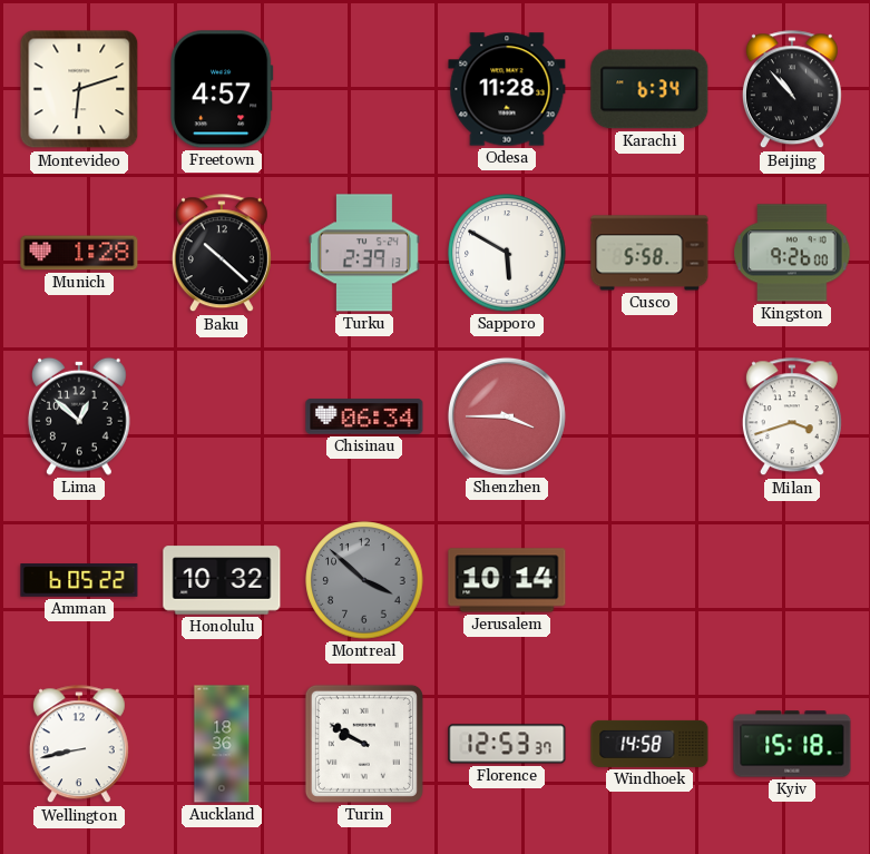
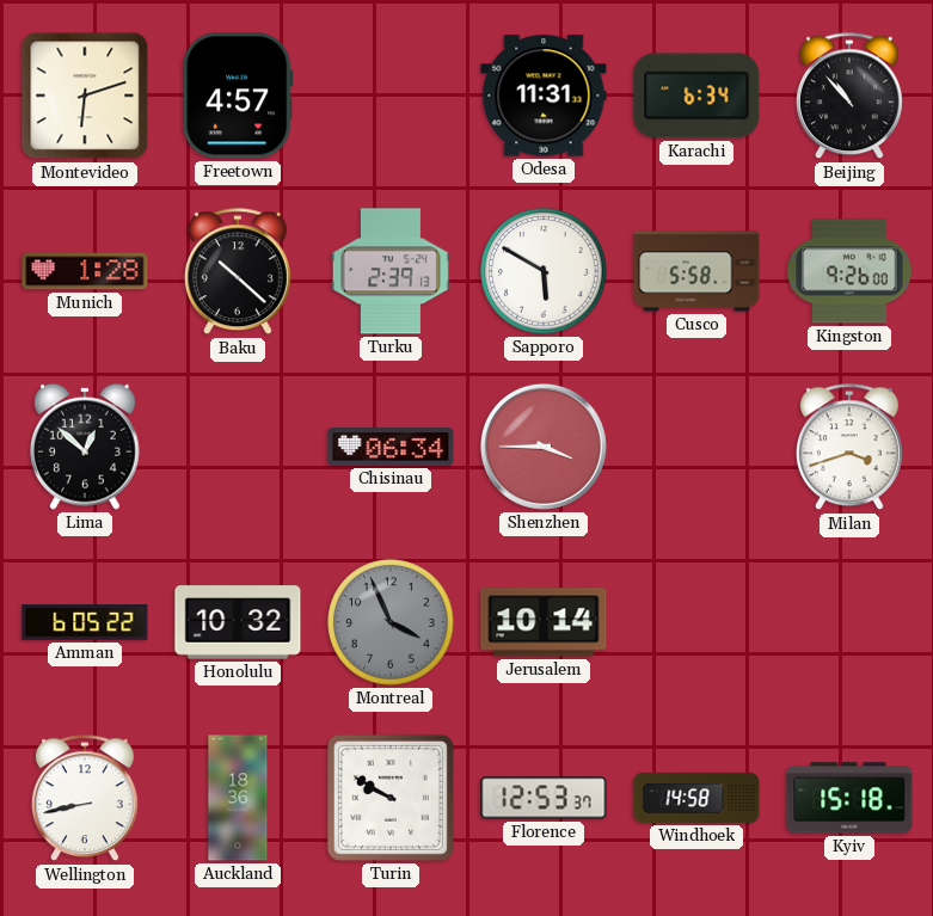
Odesa: 11:28 -> 11:31 (544, 96)
Montreal: 3:52 -> 3:56 (391, 622)
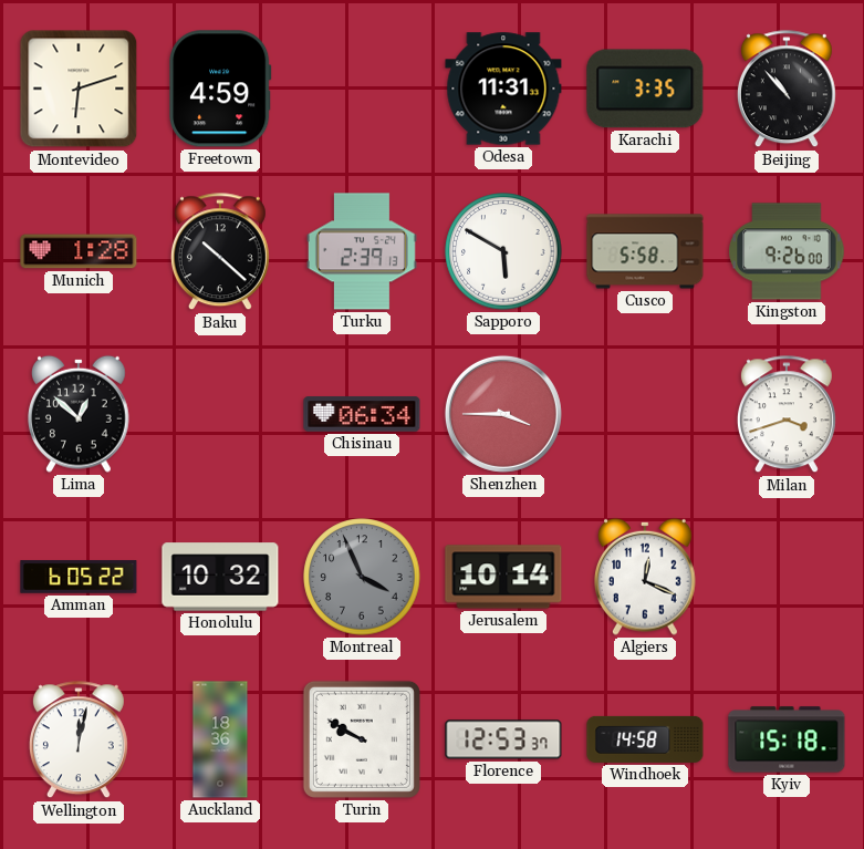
Freetown: 4:57 -> 4:59 (220, 89)
Karachi: 6:34 -> 3:35 (645, 89)
Algiers: none -> 12:19 (646, 577)
Wellington: 8:43 -> 12:02 (79, 741)
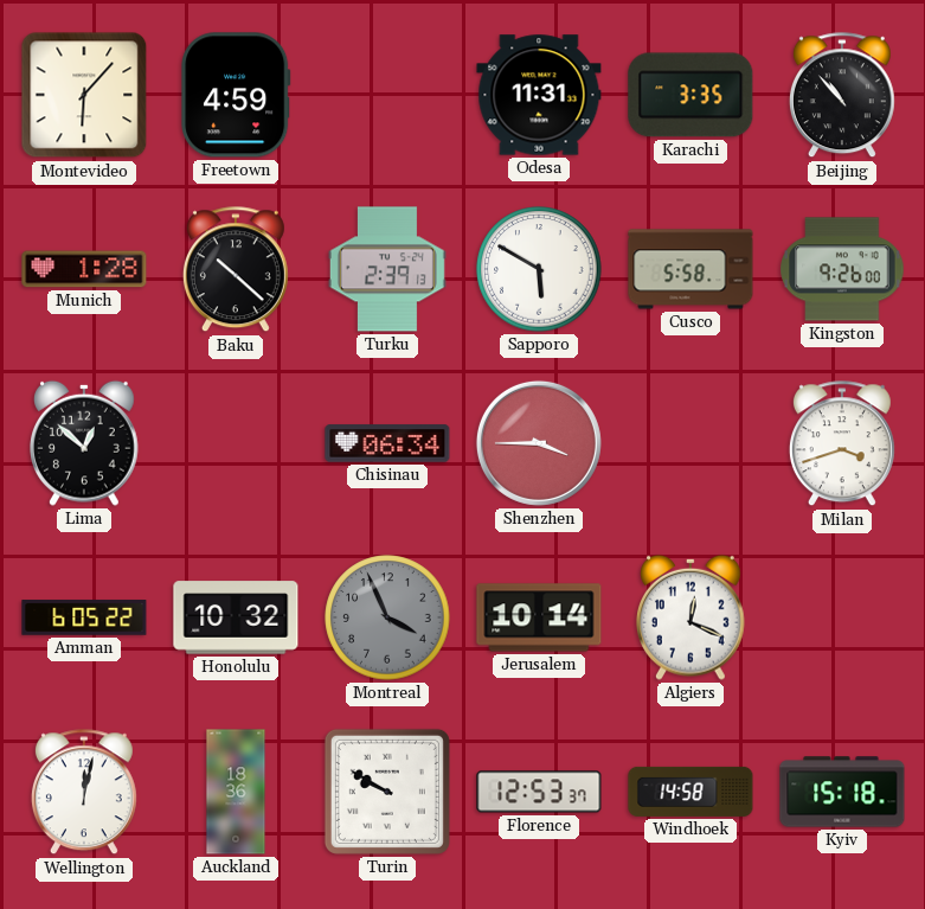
Montevideo: 6:12 -> 6:07 (84, 95)
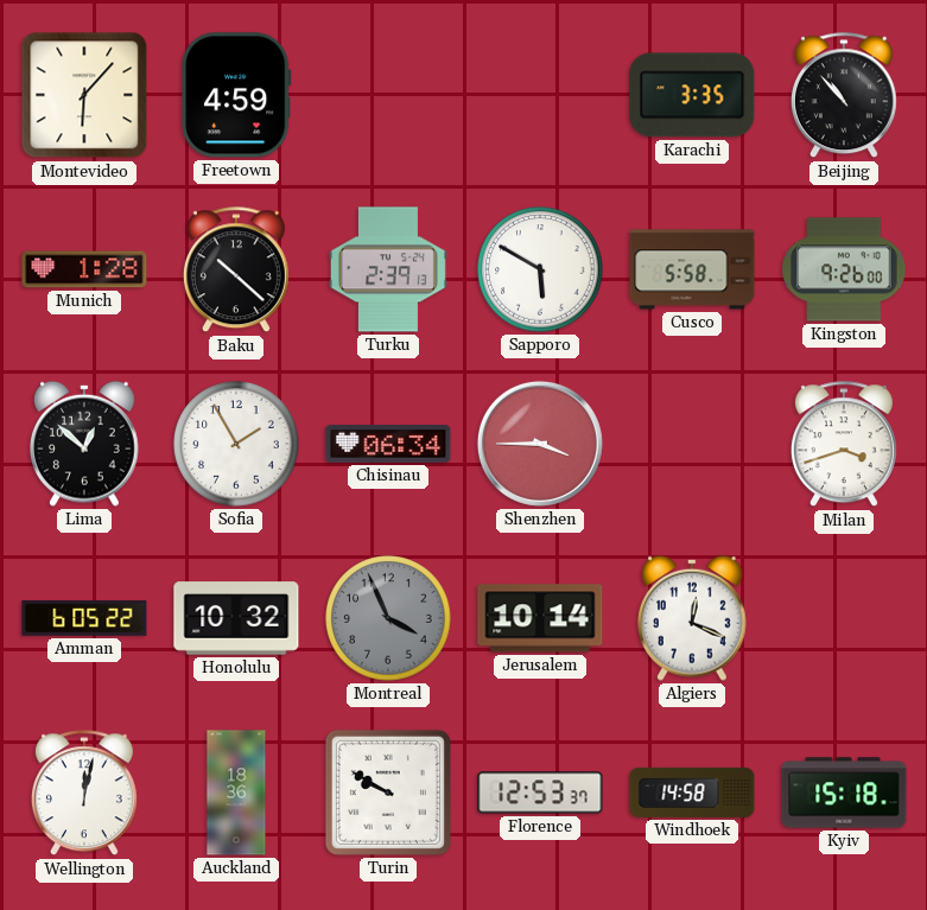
Odesa: 11:31 -> none (539, 95)
Sofia: none -> 1:55 (236, 444)
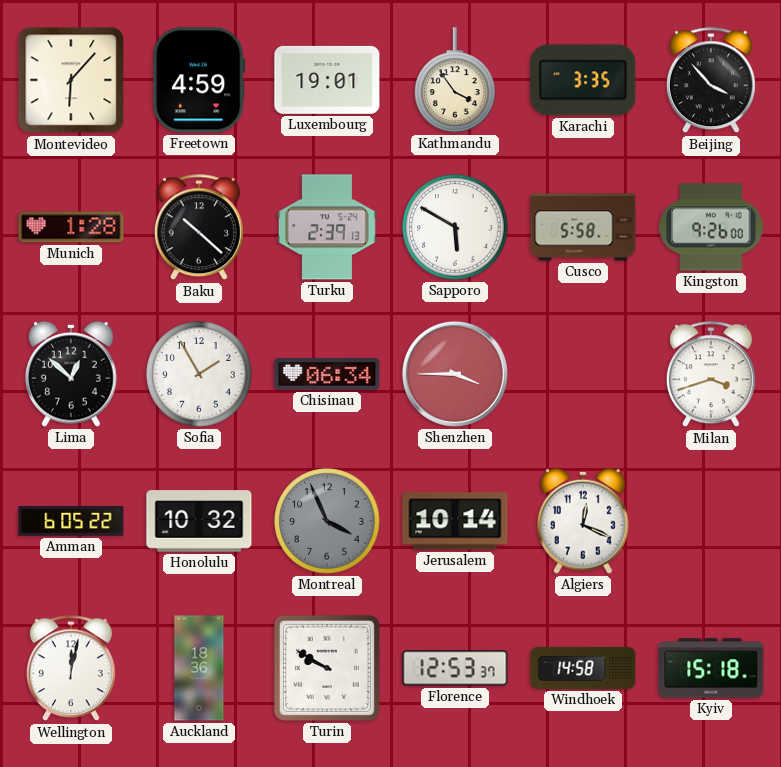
Luxembourg: none -> 19:01 (327, 80)
Kathmandu: none -> 3:54 (455, 80)
Beijing: 10:53 -> 3:53 (711, 81)
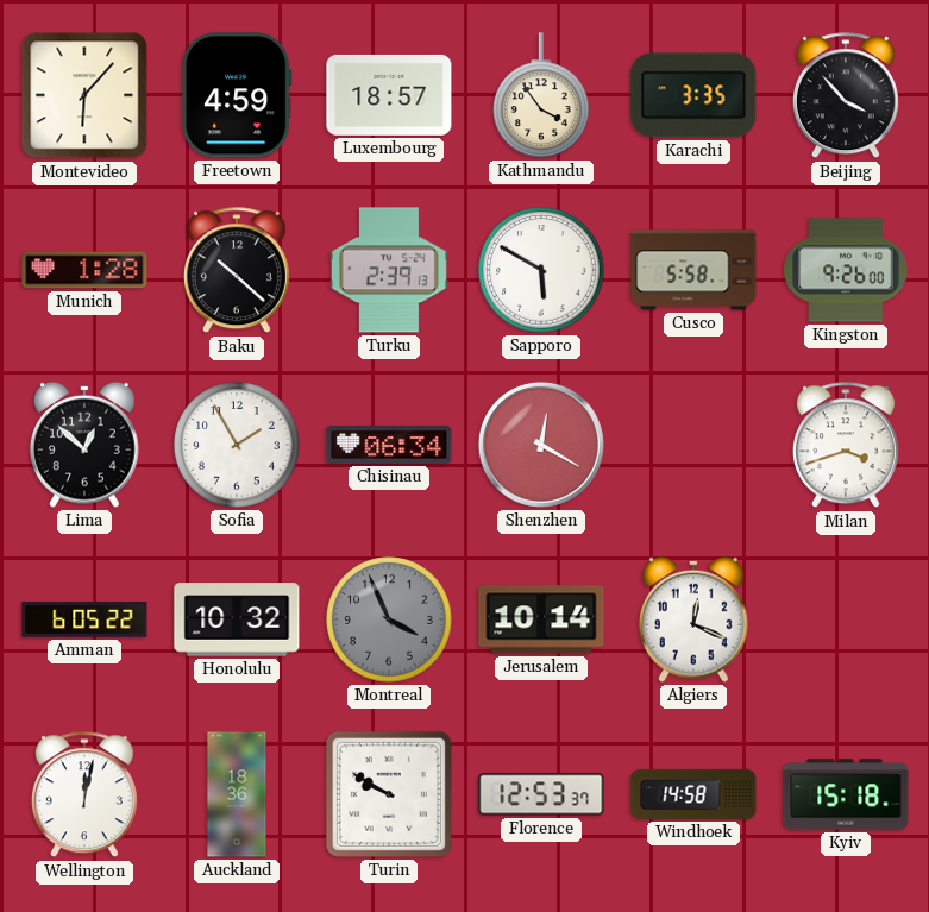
Luxembourg: 19:01 -> 18:57 (389, 95)
Shenzhen: 3:45 -> 12:20 (541, 445)
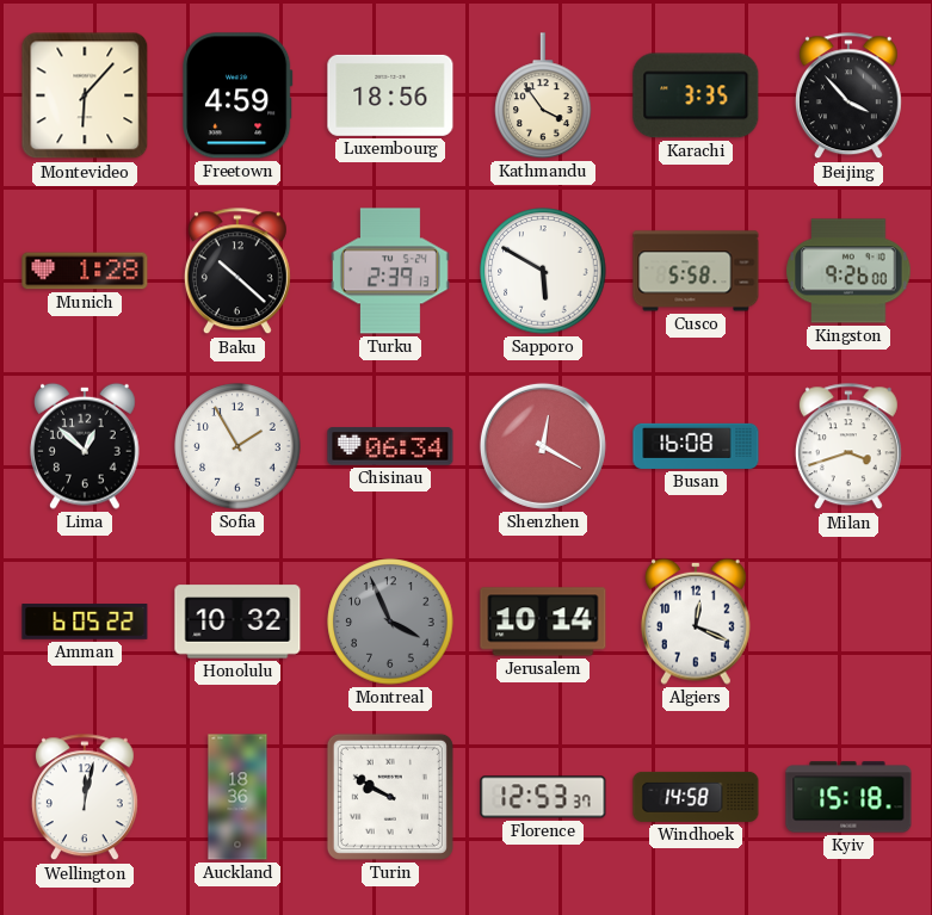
Luxembourg: 18:57 -> 18:56 (390, 95)
Busan: none -> 16:08 (696, 446)
